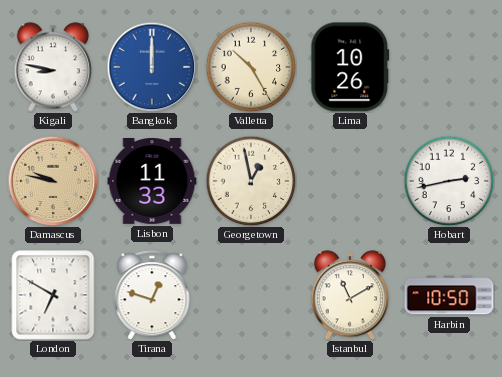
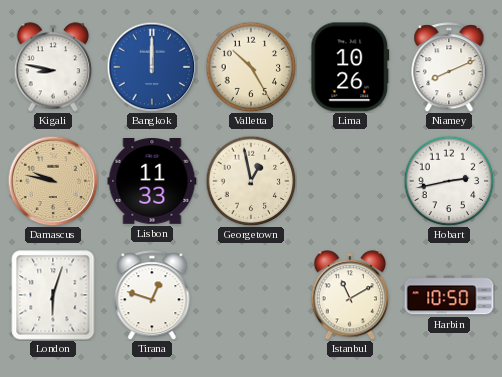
Niamey: none -> 8:11 (449, 67)
London: 6:50 -> 6:03 (53, 295)
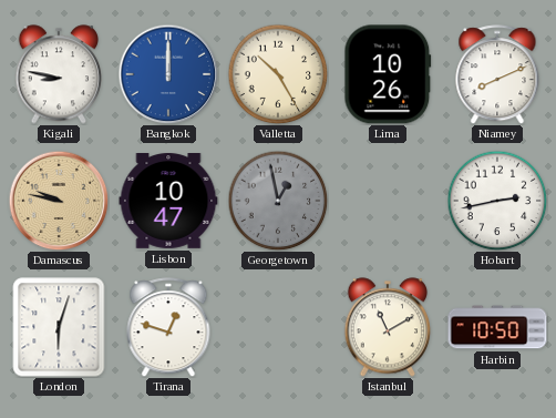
Lisbon: 11:33 -> 10:47 (168, 202)
Georgetown dial: cream -> grey (278, 201)
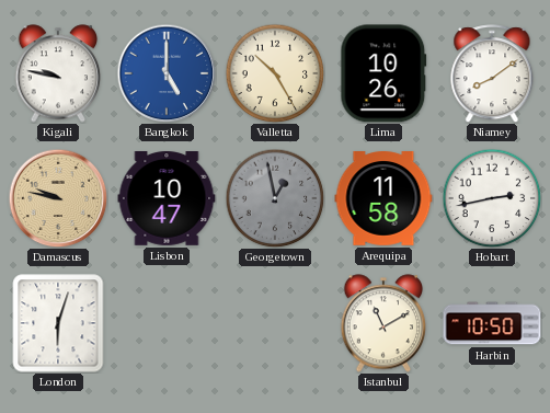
Kigali: 8:47 -> 9:47 (58, 73)
Bangkok: 12:00 -> 5:00 (167, 73)
Niamey: 8:11 -> 8:09 (492, 73)
Arequipa: none -> 11:58 (383, 199)
Tirana: 12:48 -> none (168, 327)
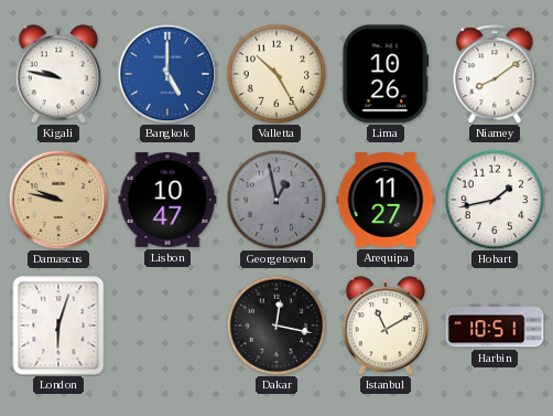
Arequipa: 11:58 -> 11:27 (386, 201)
Hobart: 2:43 -> 1:43 (495, 200)
Dakar: none -> 12:17 (276, 326)
Harbin: 10:50 -> 10:51 (495, 326)
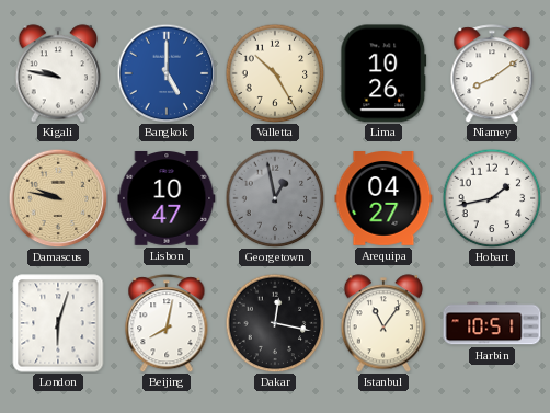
Arequipa: 11:27 -> 04:27 (383, 199)
Beijing: none -> 8:02 (167, 323)
Istanbul: 11:10 -> 11:06 (383, 323)
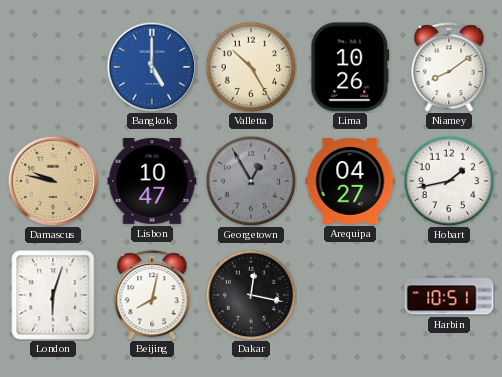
Kigali: 9:47 -> none (58, 73)
Georgetown: 12:58 -> 12:55 (251, 181)
Istanbul: 11:06 -> none (383, 323)
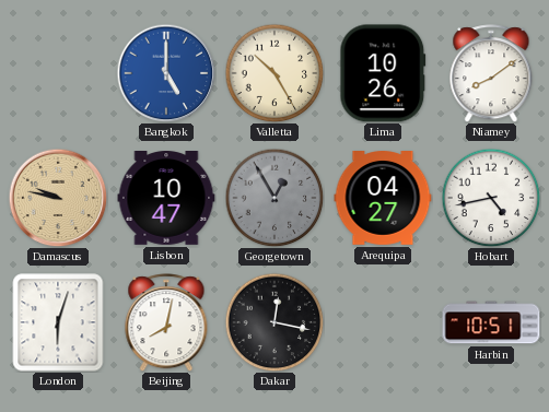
Hobart: 1:43 -> 4:43 (491, 198)
